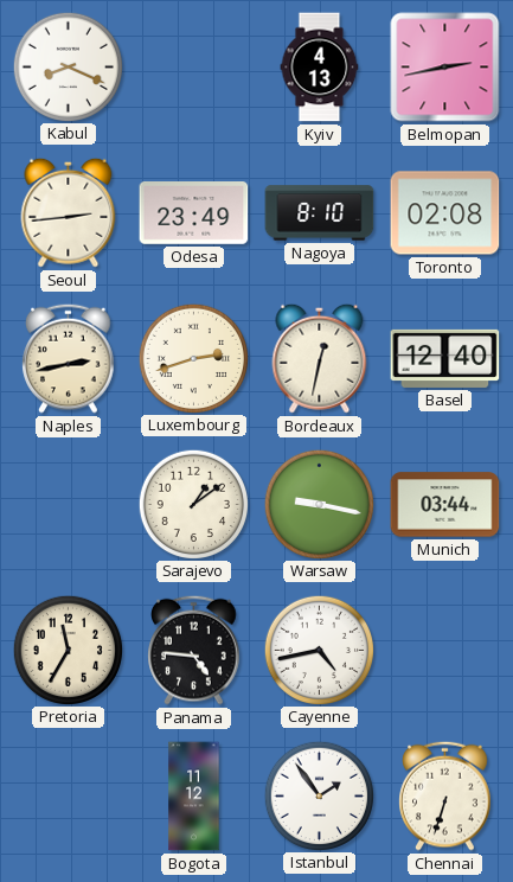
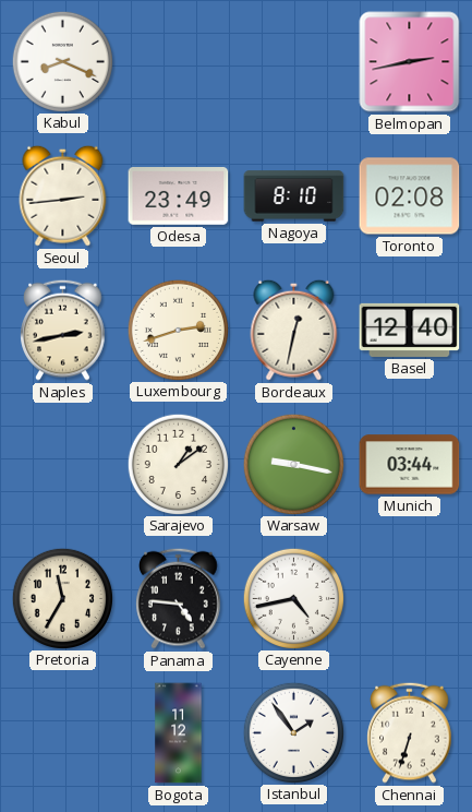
Kyiv: 4:13 -> none (320, 68)
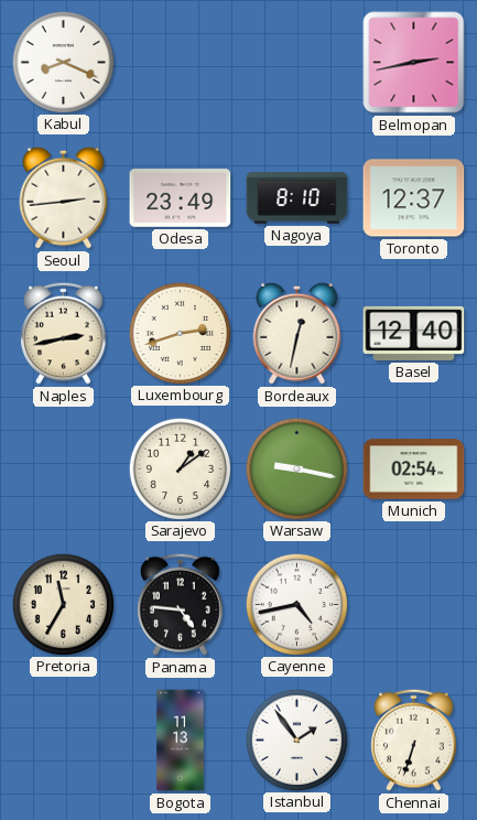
Toronto: 02:08 -> 12:37 (414, 198)
Munich: 03:44 -> 02:54 (414, 470)
Bogota: 11:12 -> 11:13 (181, 741)
